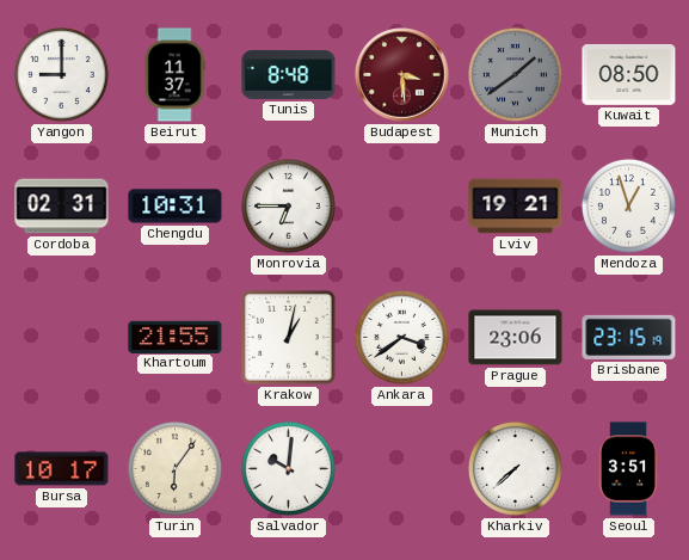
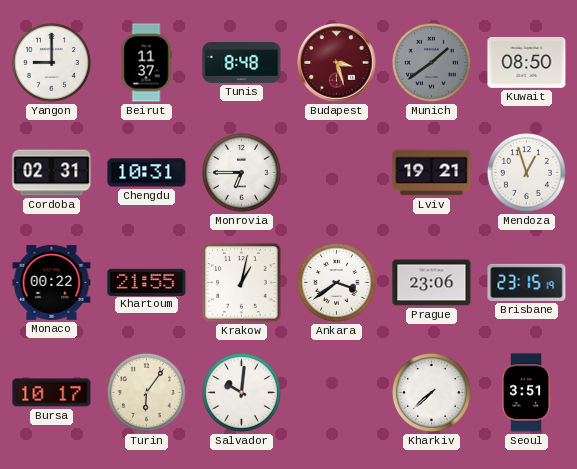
Budapest: 3:29 -> 3:27 (337, 63)
Monaco: none -> 00:22 (52, 282)
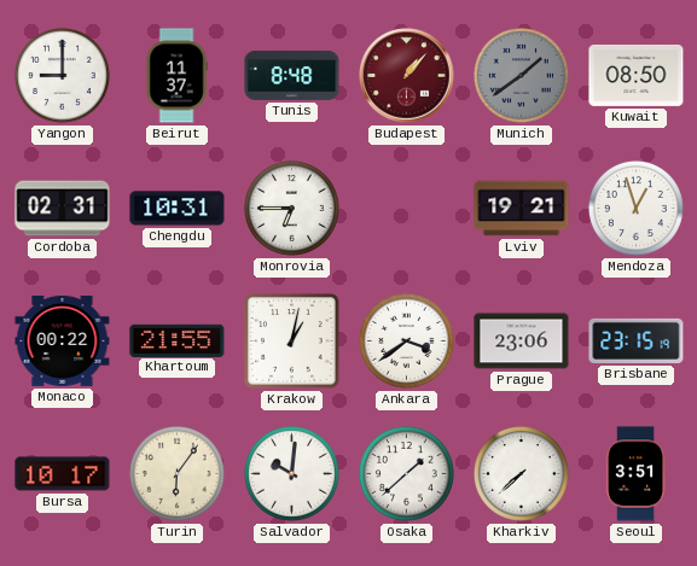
Budapest: 3:27 -> 1:07 (407, 76)
Osaka: none -> 1:38 (406, 473)
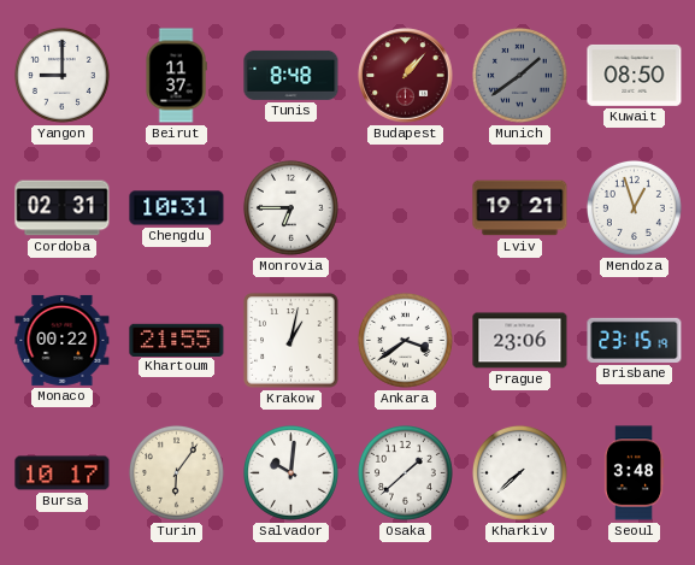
Seoul: 3:51 -> 3:48 (634, 473)
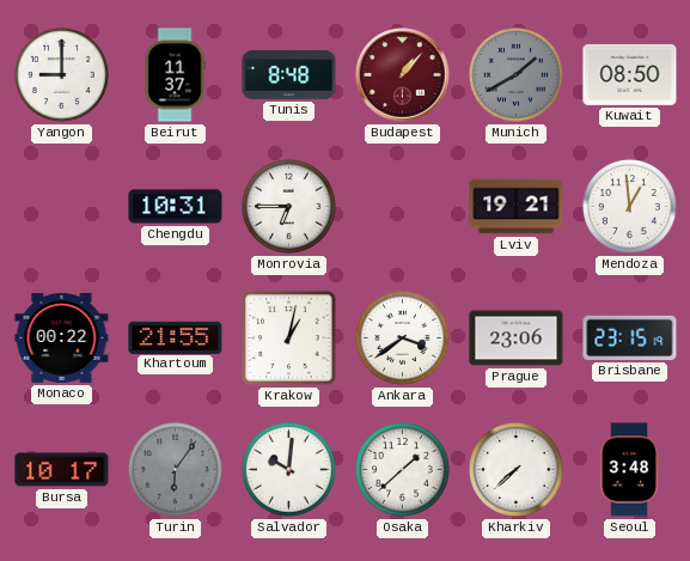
Munich: 1:39 -> 1:40 (515, 74)
Cordoba: 02:31 -> none (63, 208)
Mendoza: 12:57 -> 12:59 (629, 206)
Turin dial: cream -> grey (175, 469)
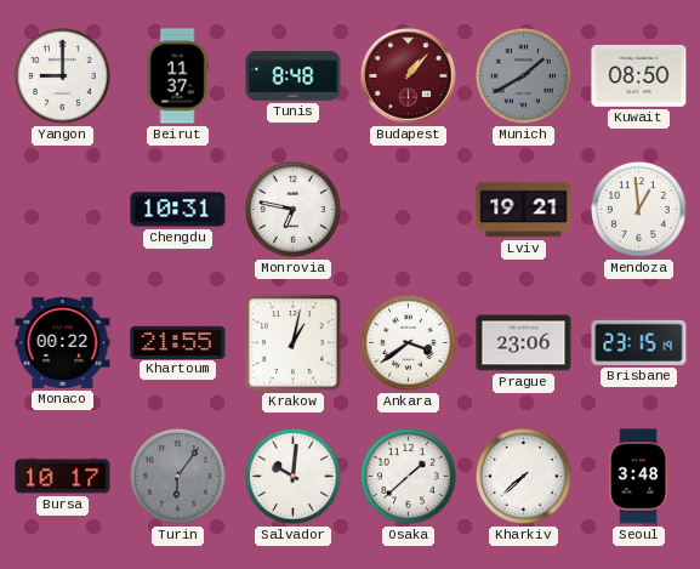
Monrovia: 6:45 -> 6:47 (292, 209)
